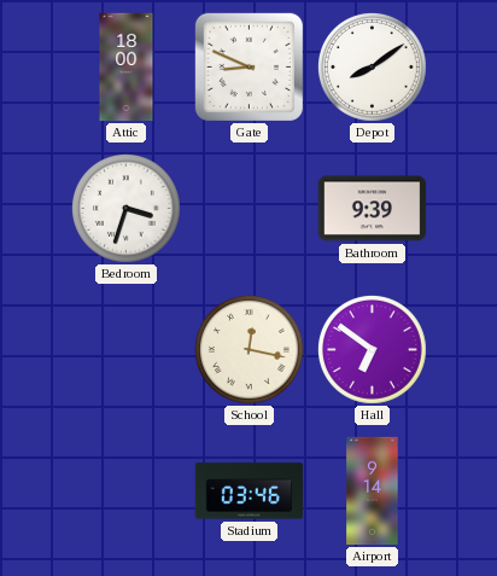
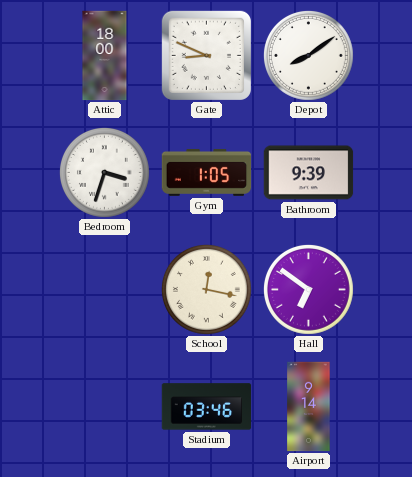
Gym: none -> 1:05 (207, 172)
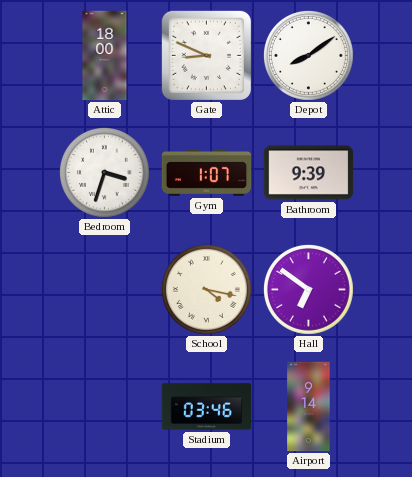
Gym: 1:05 -> 1:07 (207, 172)
School: 12:17 -> 4:17 (206, 289)
